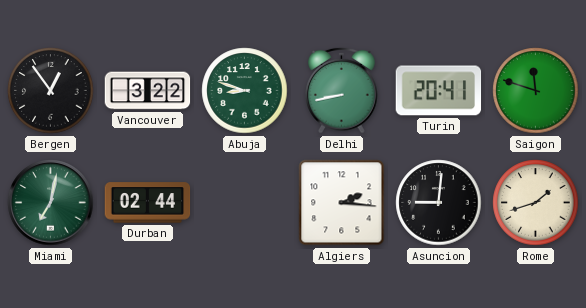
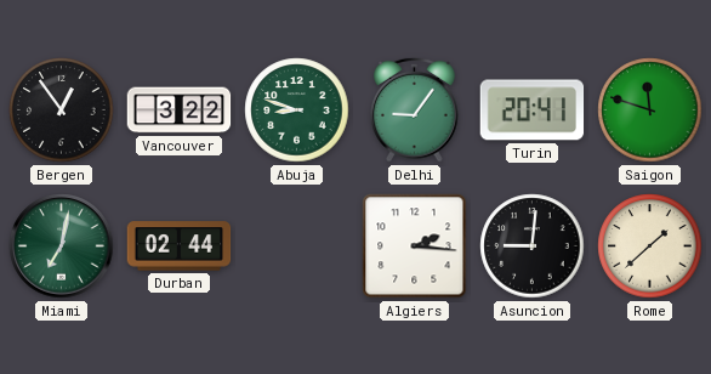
Delhi: 8:43 -> 9:06 (415, 109)
Rome: 1:42 -> 1:38 (650, 246)
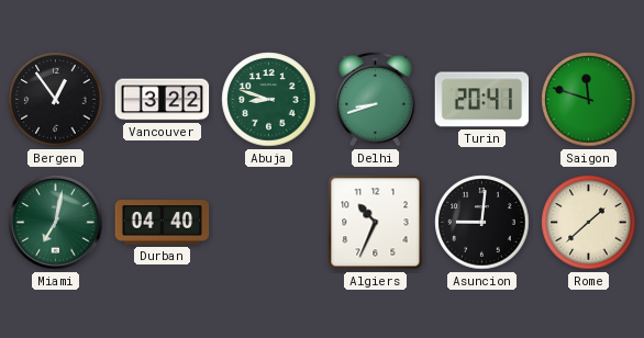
Delhi: 9:06 -> 8:42 (376, 99)
Durban: 02:44 -> 04:40 (163, 223)
Algiers: 2:16 -> 10:34 (376, 223)
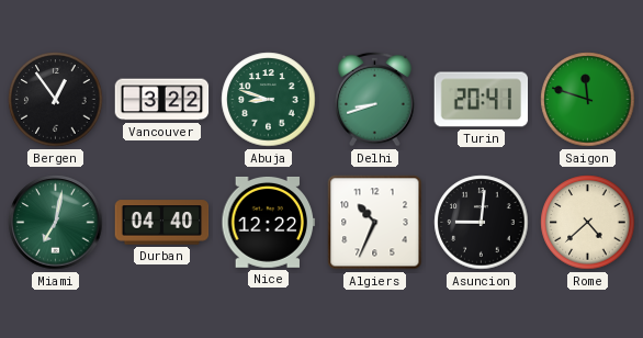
Nice: none -> 12:22 (269, 223)
Rome: 1:38 -> 4:38 (588, 223)
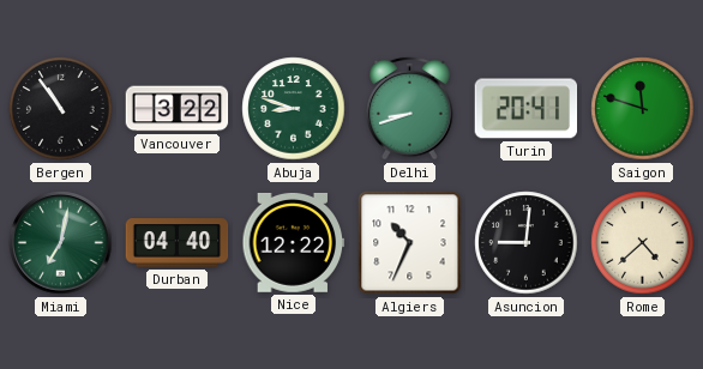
Bergen: 12:54 -> 10:54 (61, 109)
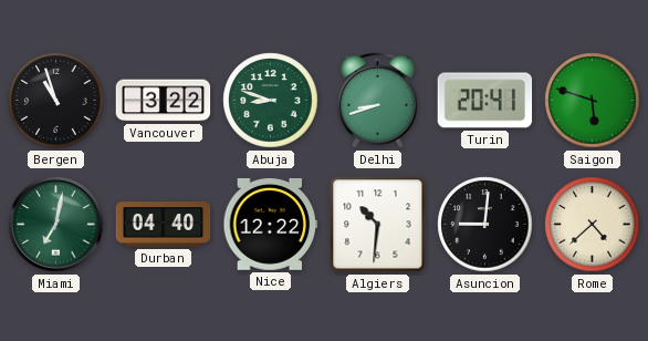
Bergen: 10:54 -> 10:57 (56, 101)
Saigon: 11:48 -> 5:48 (593, 101)
Algiers: 10:34 -> 10:31 (378, 225)
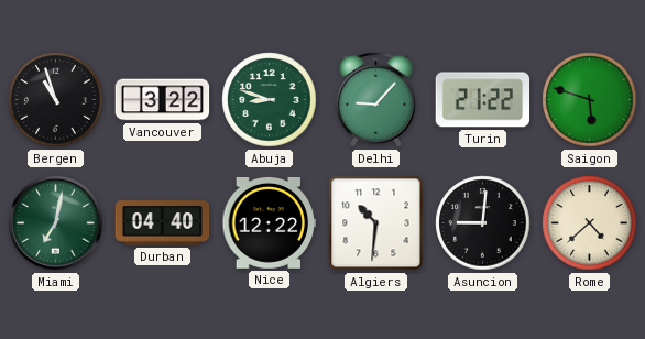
Delhi: 8:42 -> 9:07 (376, 99)
Turin: 20:41 -> 21:22 (483, 100)
